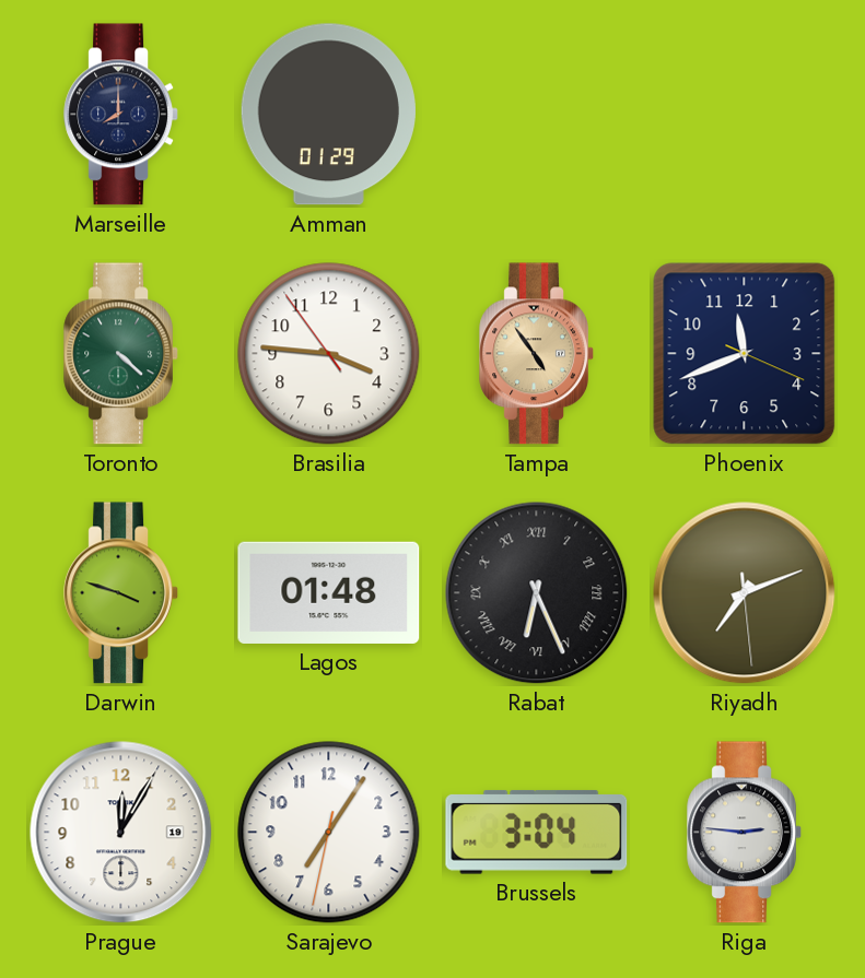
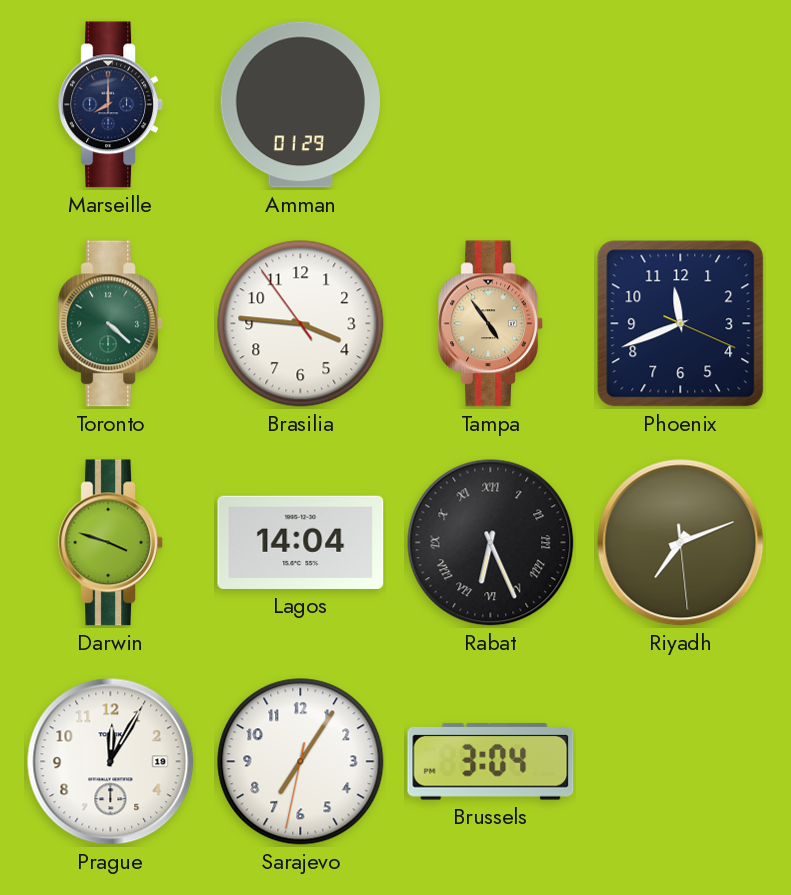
Lagos: 01:48 -> 14:04 (301, 542)
Riga: 2:46 -> none (744, 833)
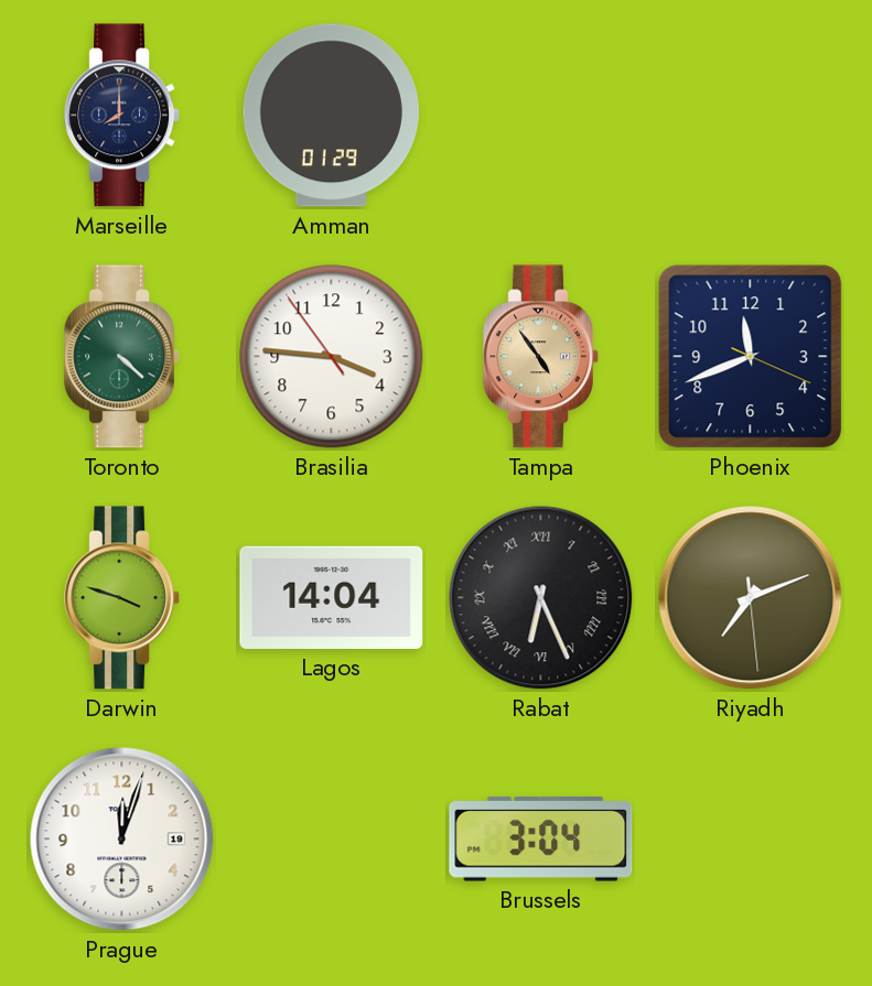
Prague: 12:05 -> 12:03 (122, 839)
Sarajevo: 7:05 -> none (301, 762)
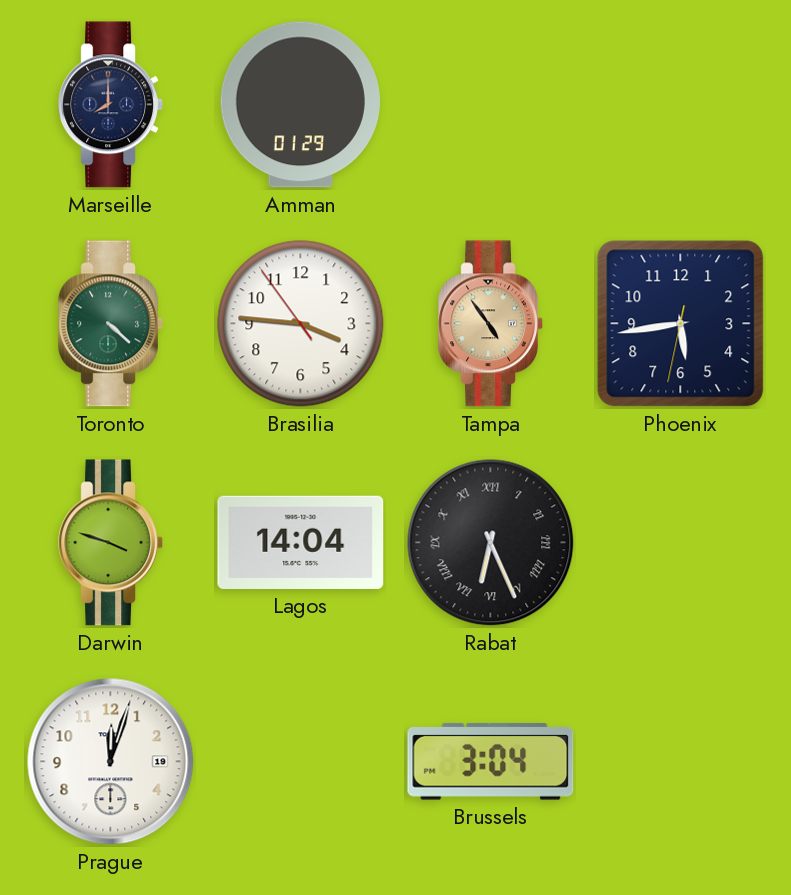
Phoenix: 11:41 -> 5:43 (681, 324)
Riyadh: 7:11 -> none (751, 598)
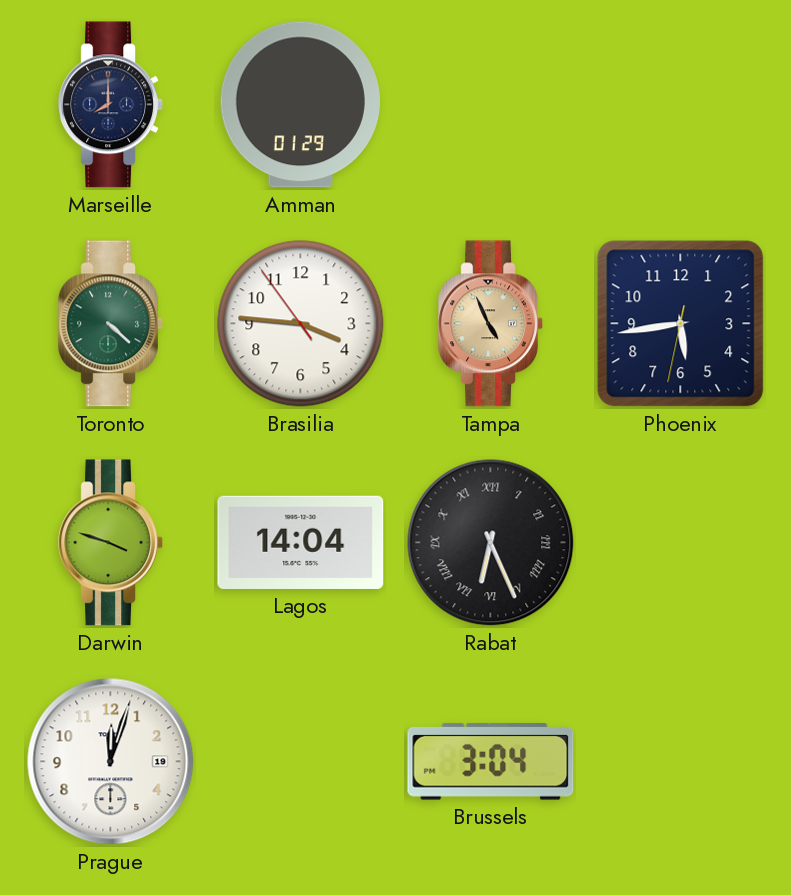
Tampa: 4:54 -> 4:56 (490, 324)
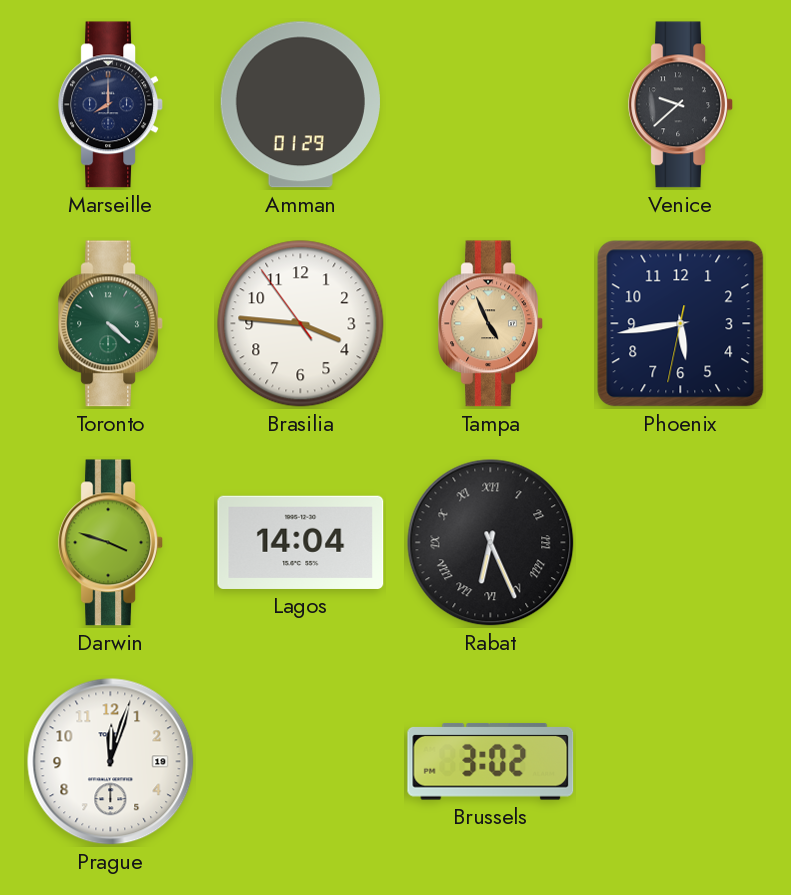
Venice: none -> 9:38 (680, 105)
Brussels: 3:04 -> 3:02 (491, 761)
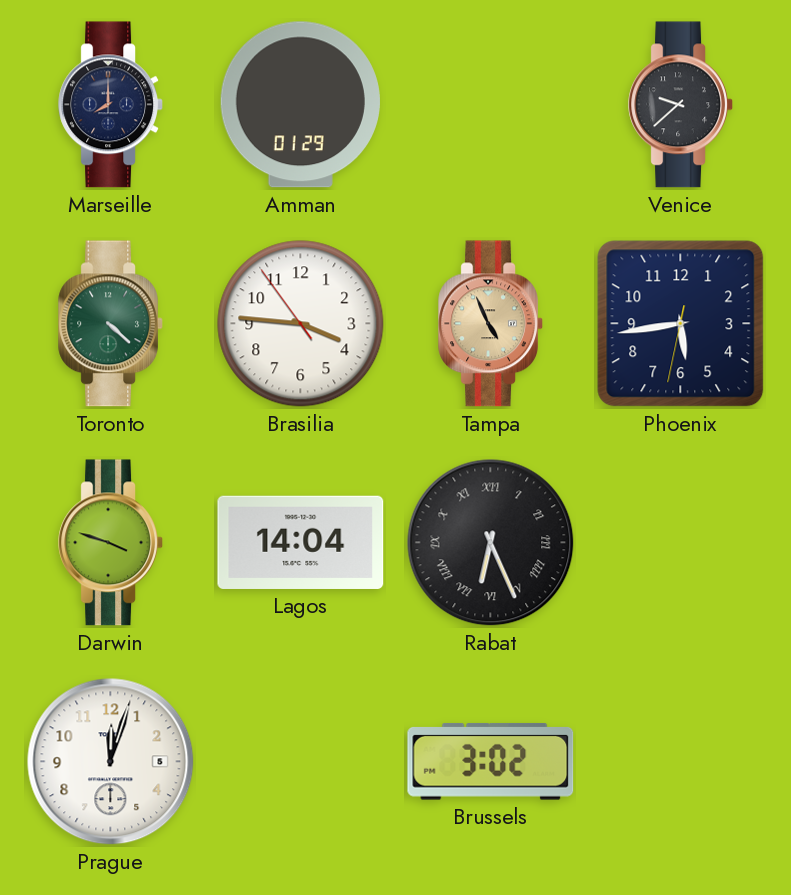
Prague date: 19 -> 5 (111, 762)
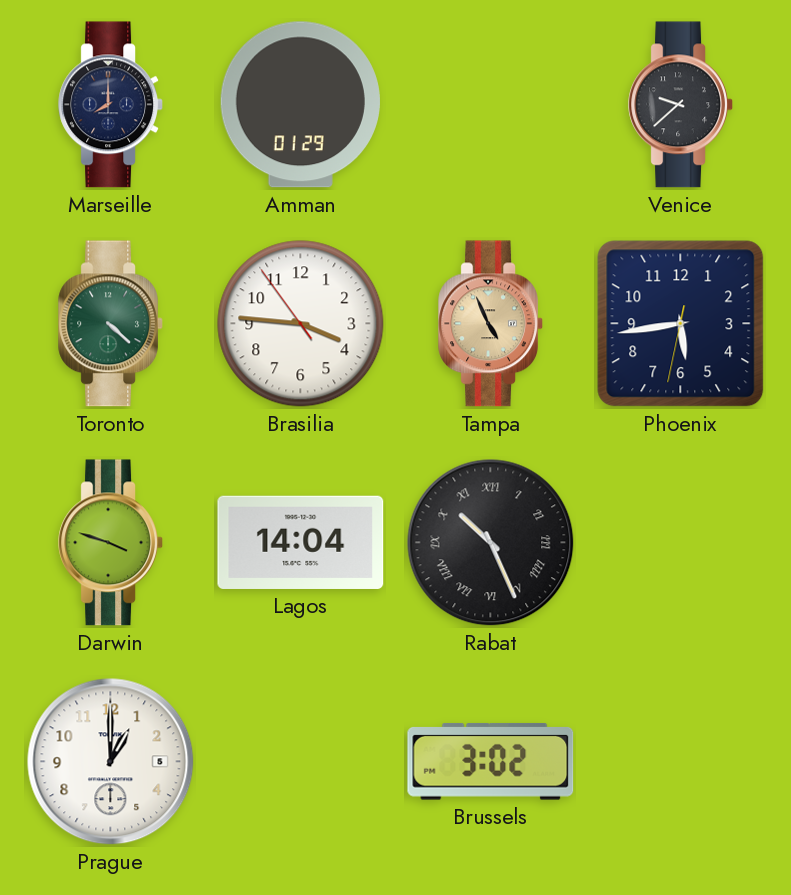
Rabat: 6:26 -> 10:26 (491, 543)
Prague: 12:03 -> 1:00 (111, 762)
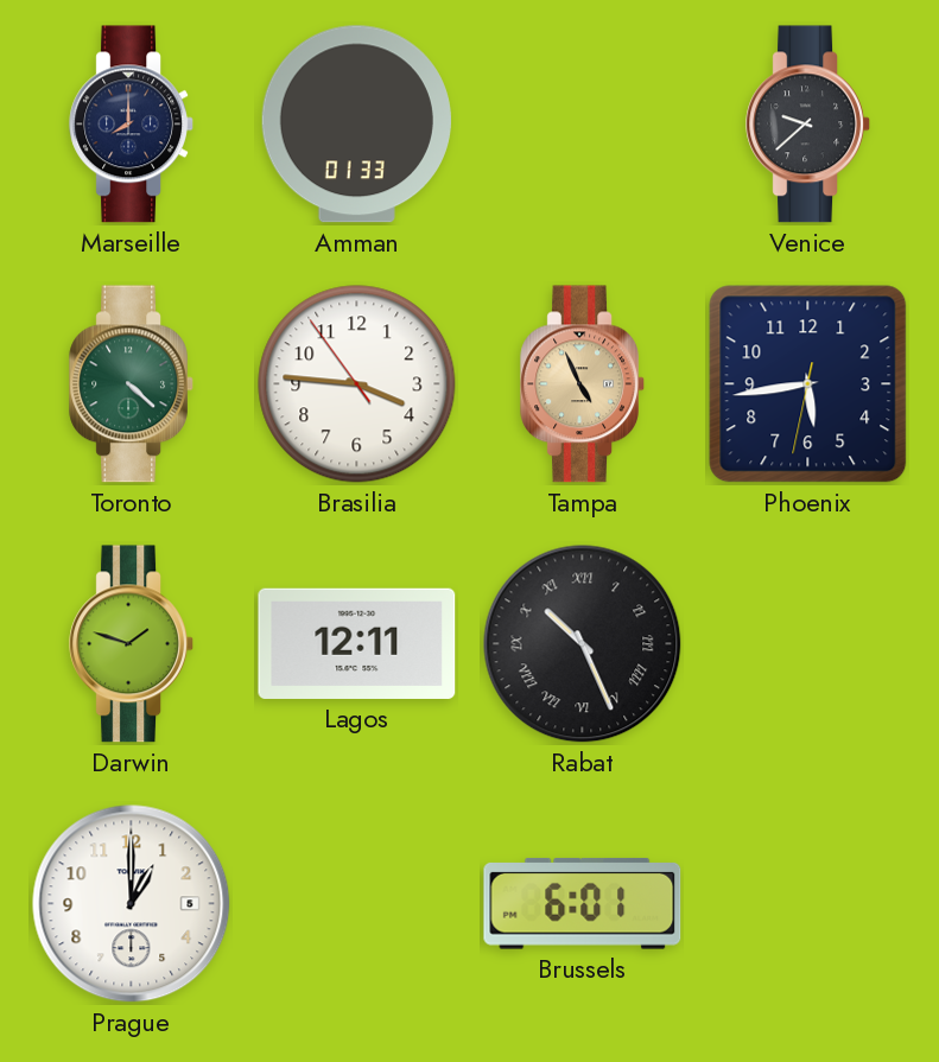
Amman: 01:29 -> 01:33 (356, 125)
Darwin: 3:48 -> 1:48 (131, 644)
Lagos: 14:04 -> 12:11 (357, 643)
Brussels: 3:02 -> 6:01 (583, 903)
